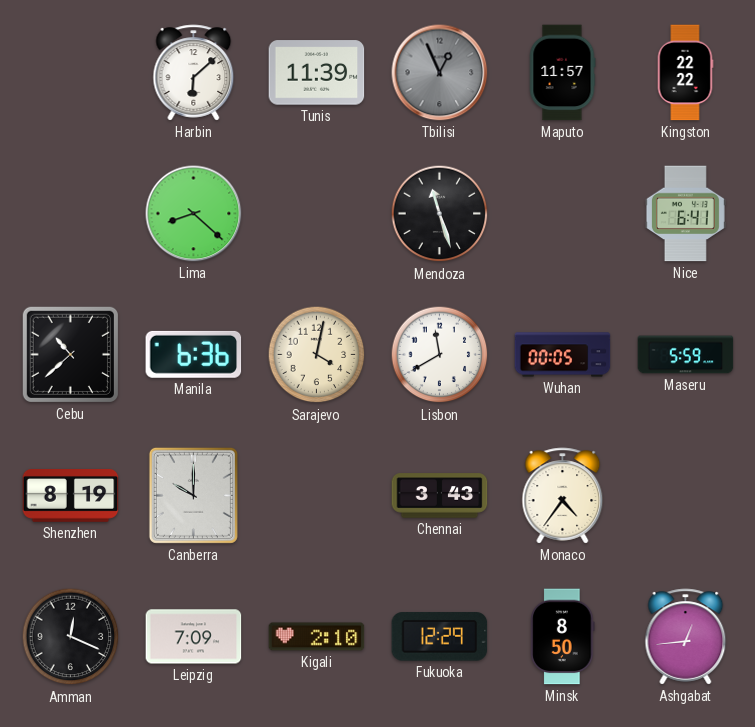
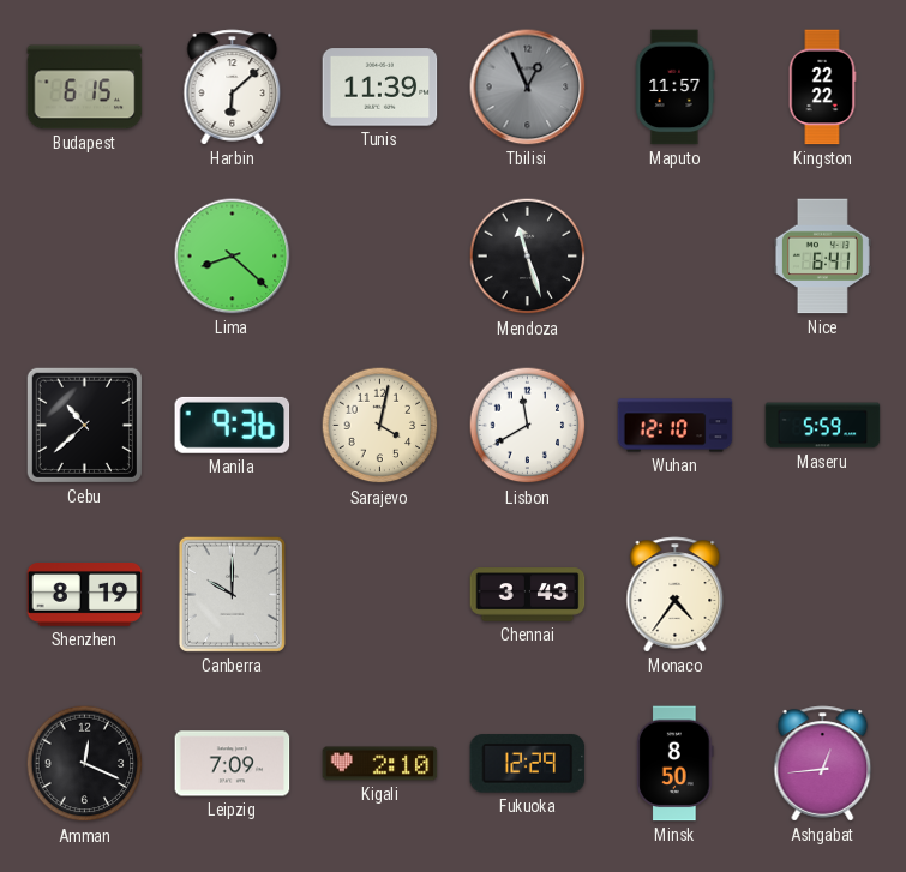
Budapest: none -> 6:15 (85, 88)
Manila: 6:36 -> 9:36 (233, 425)
Wuhan: 00:05 -> 12:10 (676, 426)
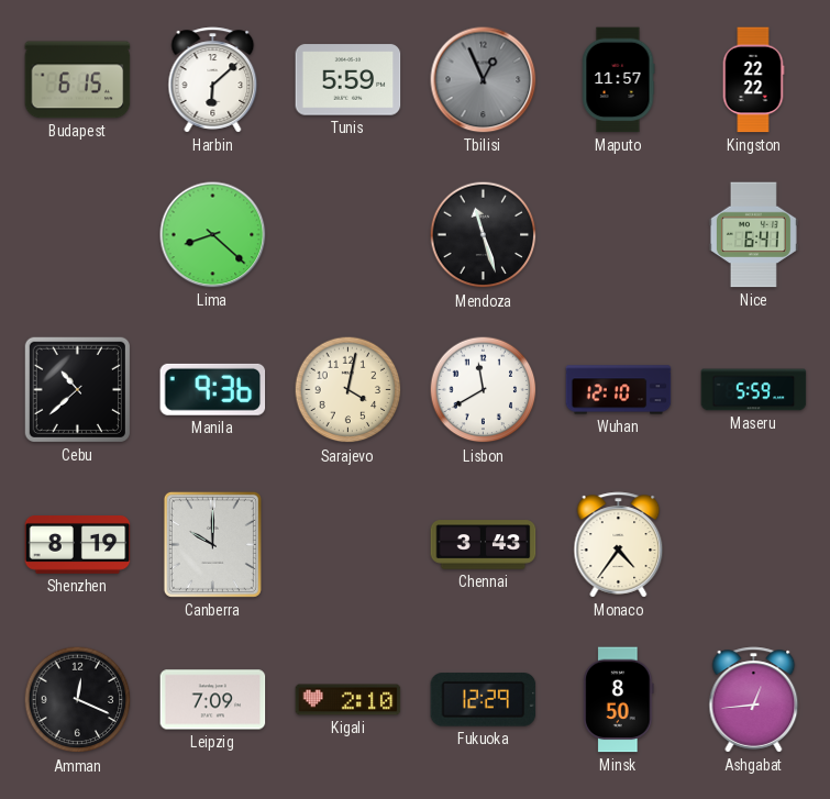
Tunis: 11:39 -> 5:59 (348, 80)
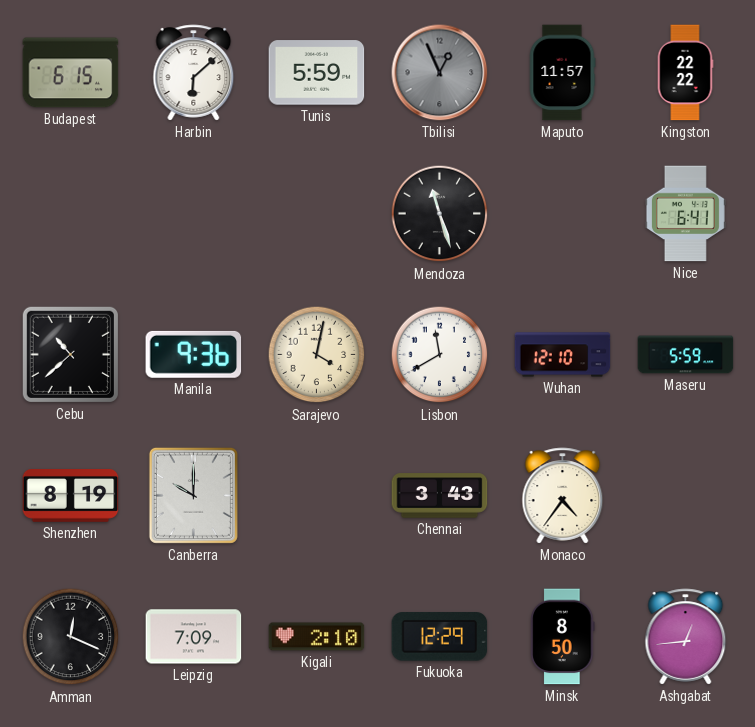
Lima: 8:22 -> none (213, 235)
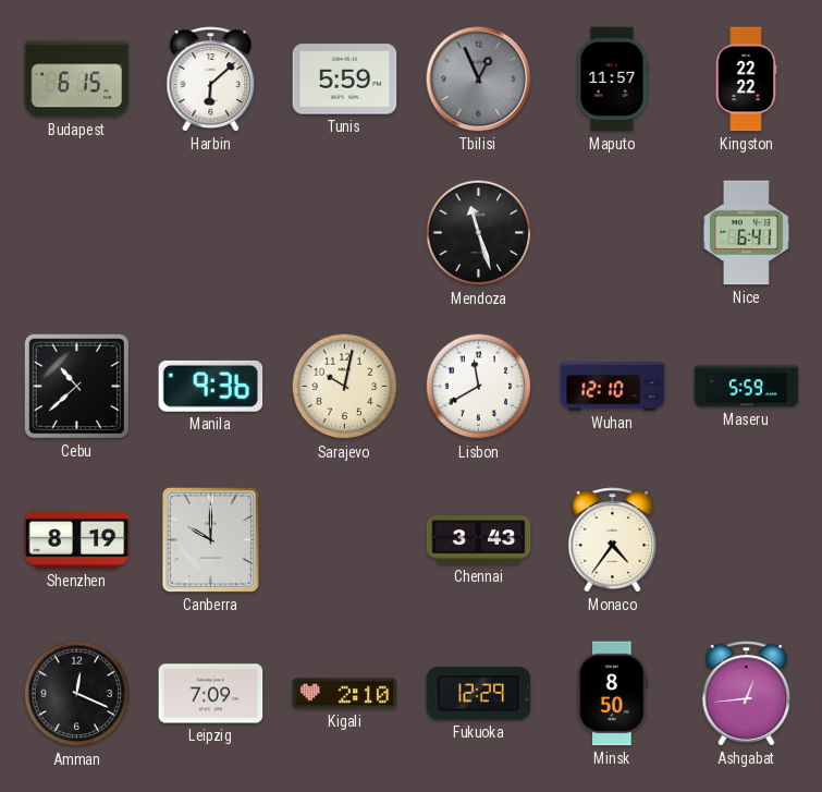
Sarajevo: 4:02 -> 10:02 (345, 387)
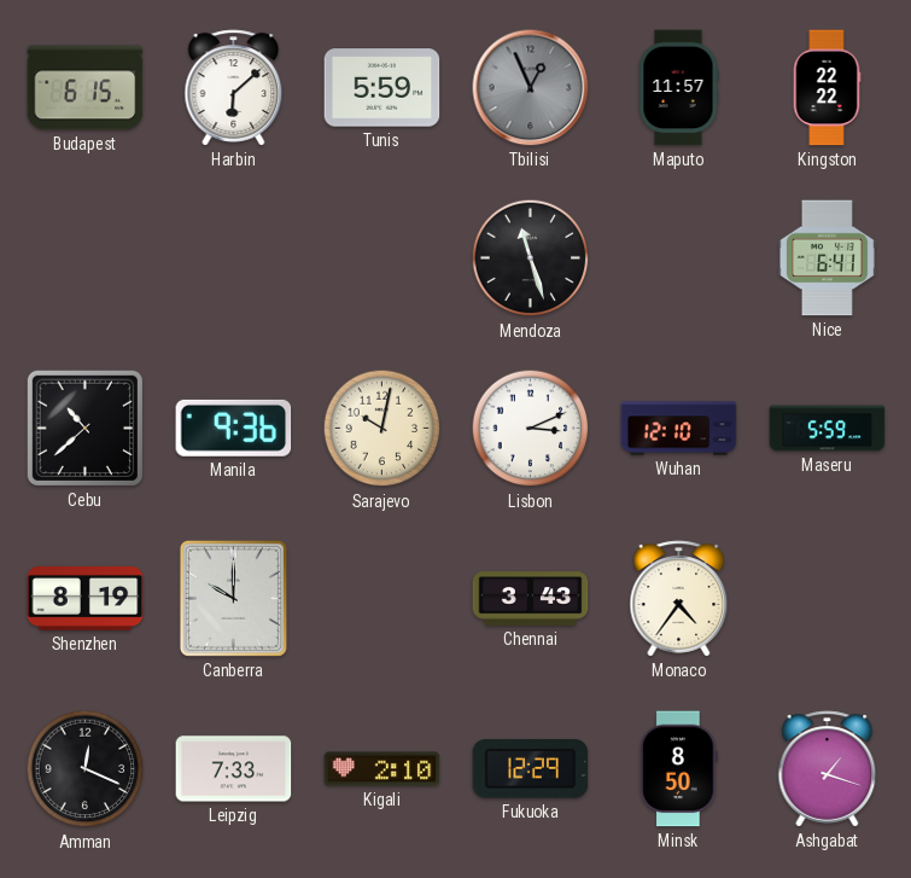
Lisbon: 11:40 -> 3:11 (531, 429)
Leipzig: 7:09 -> 7:33 (234, 769)
Ashgabat: 12:44 -> 1:18 (828, 769)
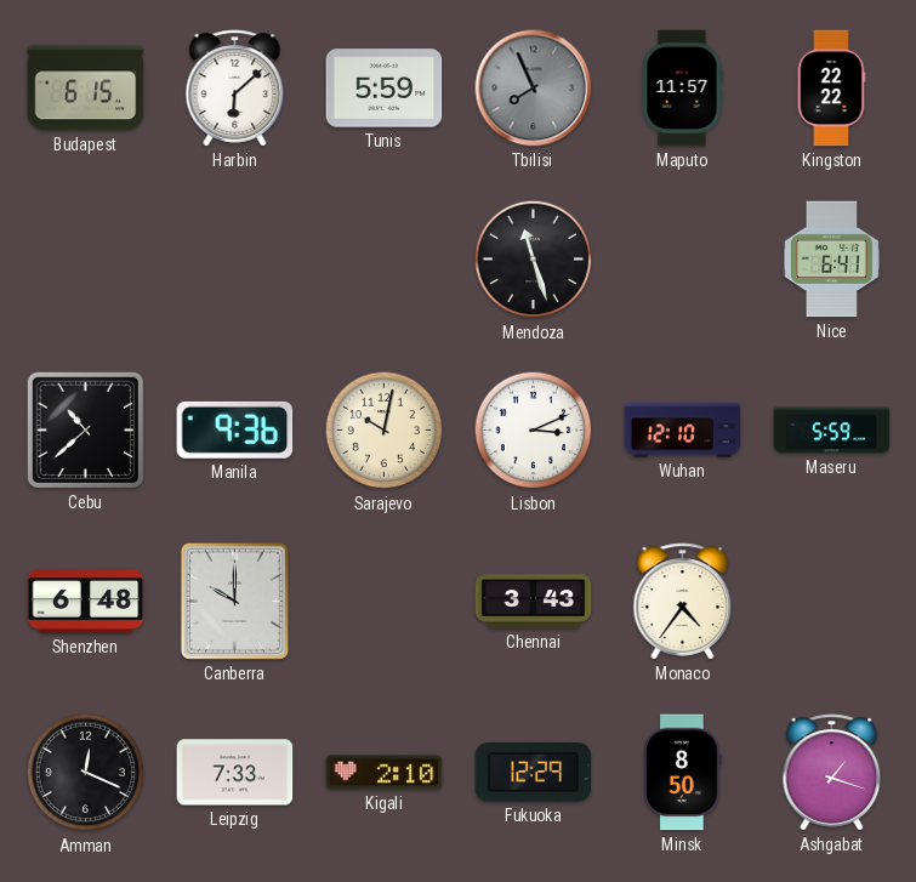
Tbilisi: 12:56 -> 7:56 (534, 89)
Shenzhen: 8:19 -> 6:48 (86, 602)
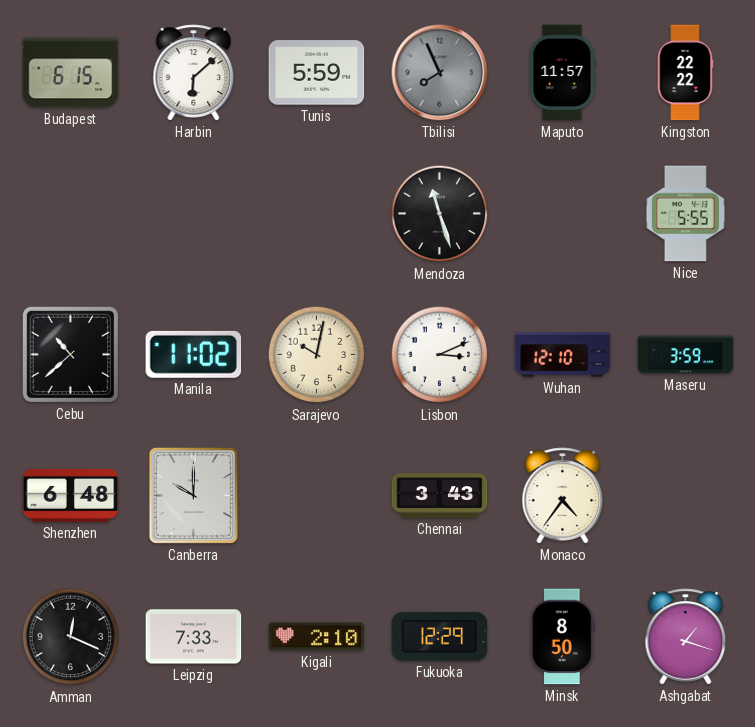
Nice: 6:41 -> 5:55 (685, 214)
Manila: 9:36 -> 11:02 (194, 354)
Maseru: 5:59 -> 3:59 (686, 355)
